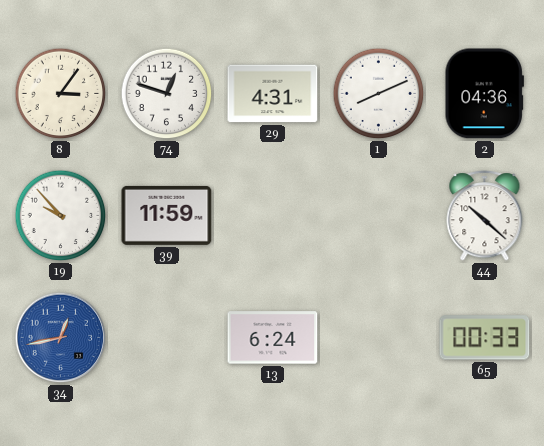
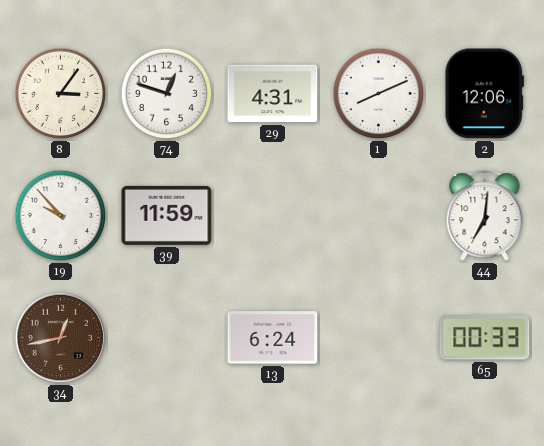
2: 04:36 -> 12:06 (484, 94)
44: 10:22 -> 7:01 (485, 216)
34 dial: blue -> brown (61, 338)
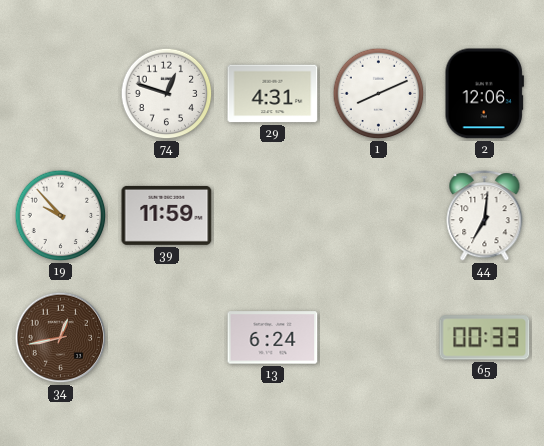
8: 3:06 -> none (61, 94)
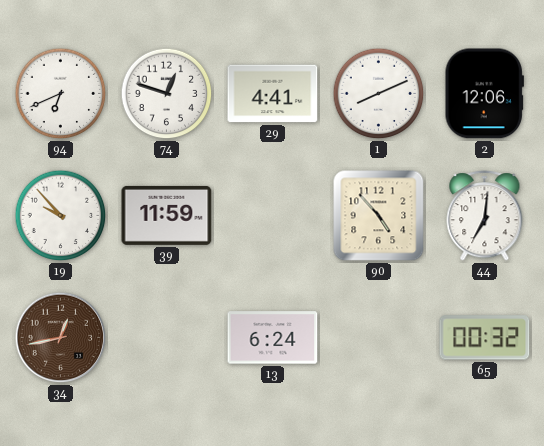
94: none -> 6:41 (61, 94)
29: 4:31 -> 4:41 (273, 94)
90: none -> 4:53 (379, 216)
65: 00:33 -> 00:32 (485, 338)
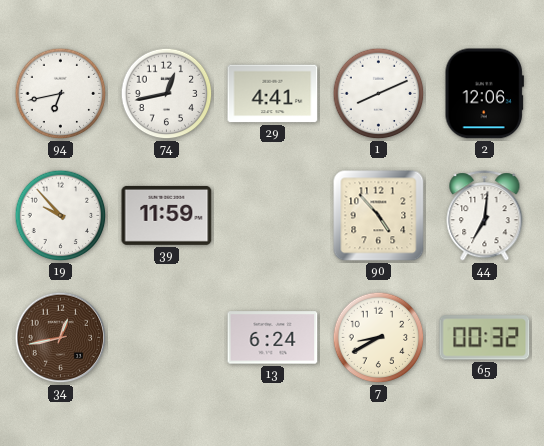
94: 6:41 -> 6:43 (61, 94)
74: 12:48 -> 12:43 (167, 94)
7: none -> 8:40 (379, 338)
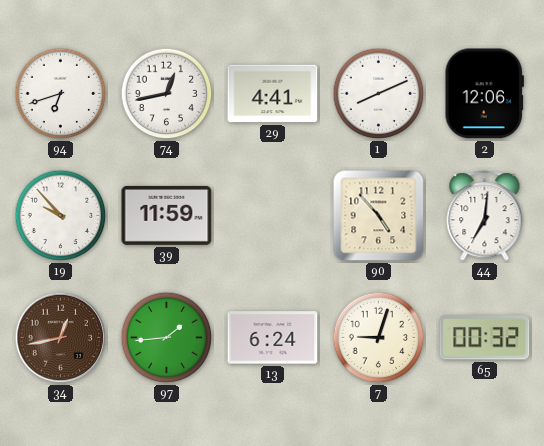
94: 6:43 -> 6:42 (61, 94)
97: none -> 1:44 (167, 338)
7: 8:40 -> 9:03 (379, 338)
